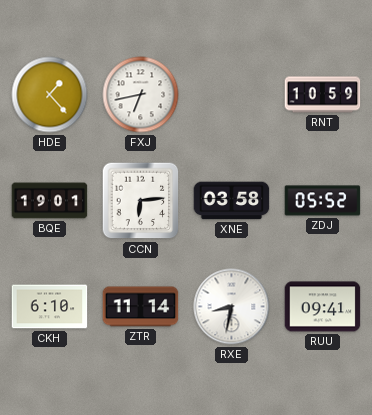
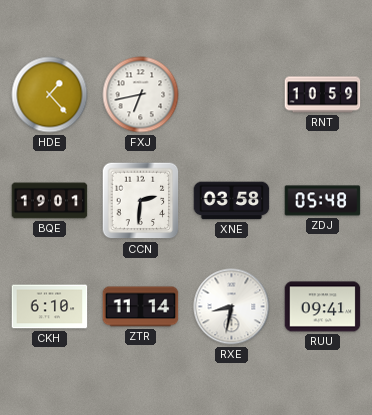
CCN: 6:14 -> 2:31 (141, 201)
ZDJ: 05:52 -> 05:48 (323, 201)
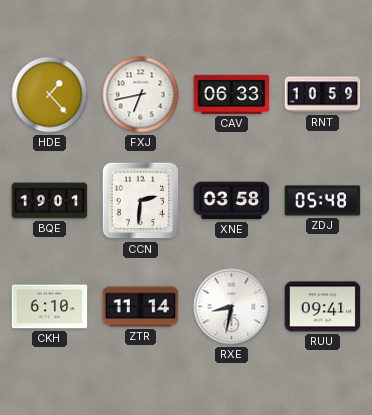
CAV: none -> 06:33 (232, 94)
